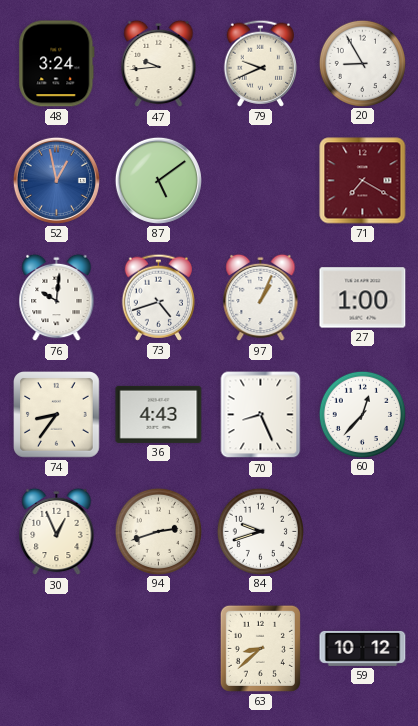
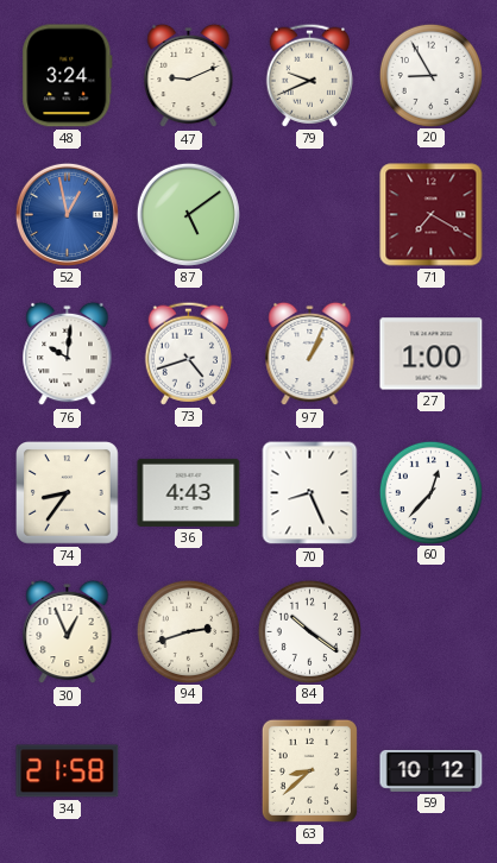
47: 9:44 -> 9:11 (189, 76)
84: 9:42 -> 10:21 (309, 631)
34: none -> 21:58 (68, 771)
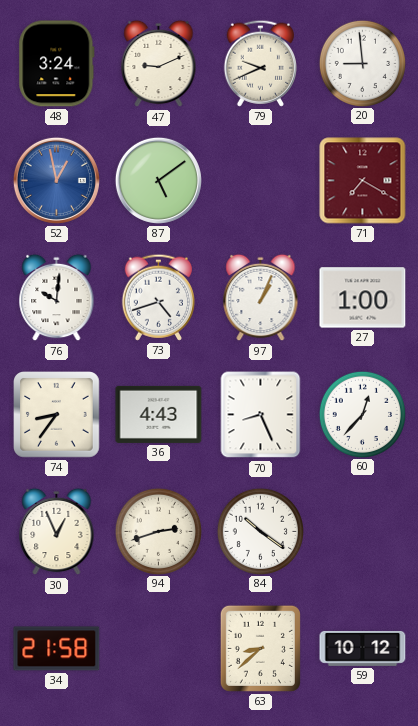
20: 8:55 -> 8:59 (362, 63)
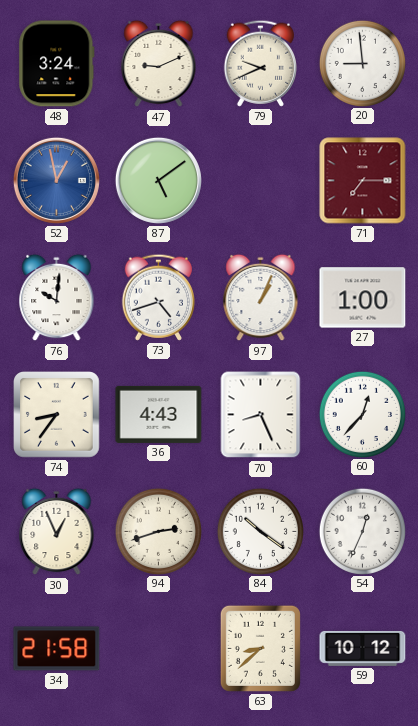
71: 7:20 -> 7:15 (363, 181)
54: none -> 12:34 (362, 531)
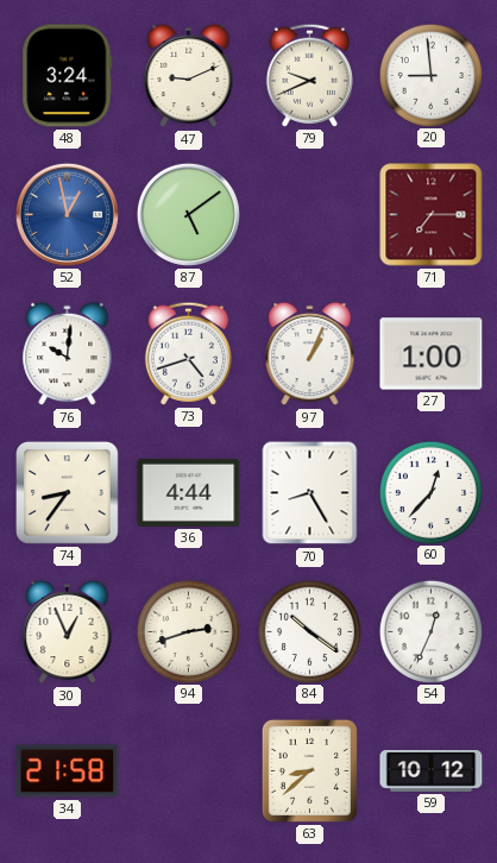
36: 4:43 -> 4:44 (189, 492)
70: 8:26 -> 8:25 (310, 493)
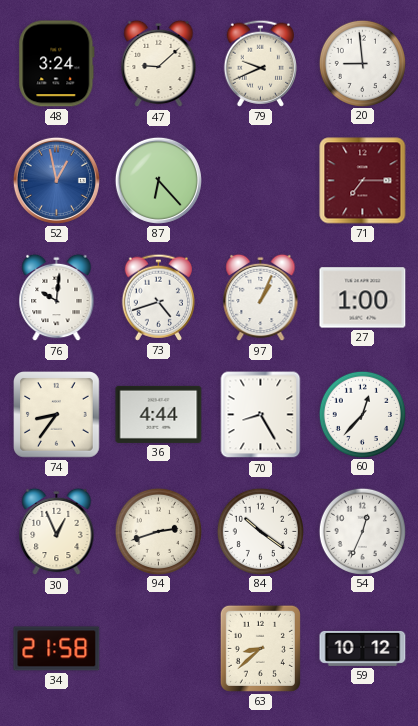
47: 9:11 -> 9:08 (159, 64)
87: 5:09 -> 6:23 (158, 180)
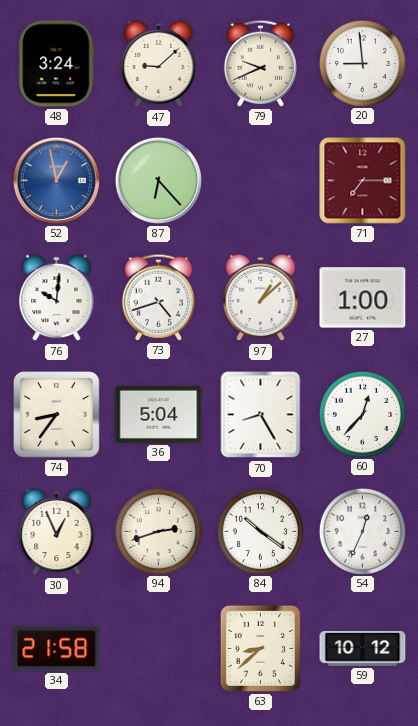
97: 1:04 -> 1:08 (261, 298)
36: 4:44 -> 5:04 (159, 414)
